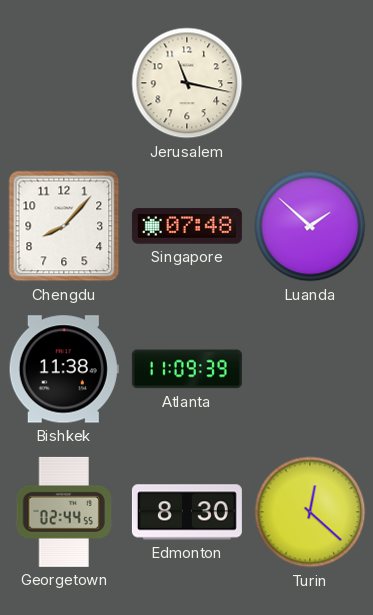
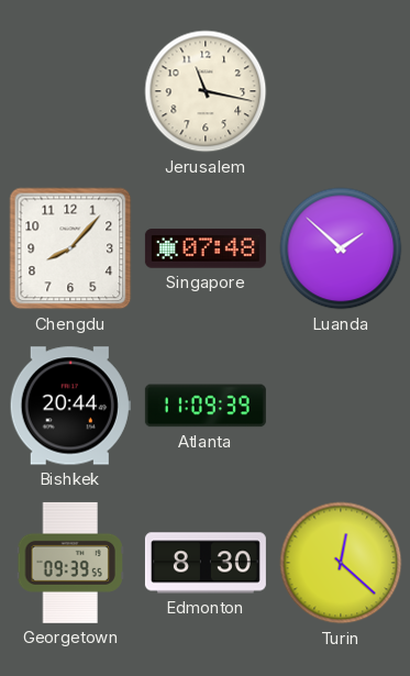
Bishkek: 11:38 -> 20:44 (70, 406)
Georgetown: 02:44 -> 09:39 (70, 563)
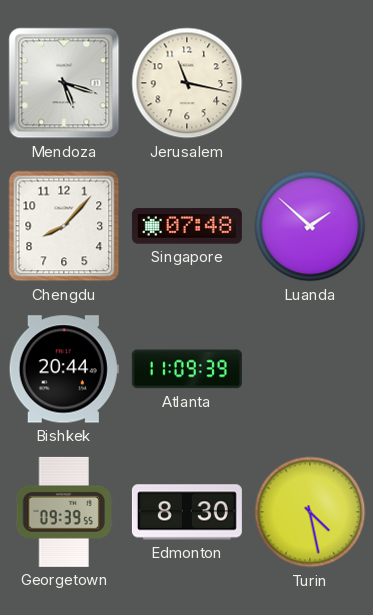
Mendoza: none -> 5:18 (64, 83)
Turin: 12:22 -> 4:28 (310, 512)
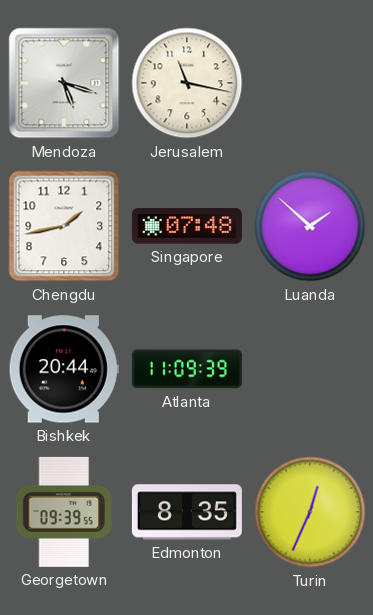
Chengdu: 8:07 -> 1:43 (64, 226)
Edmonton: 8:30 -> 8:35 (187, 512)
Turin: 4:28 -> 12:34 (310, 512)
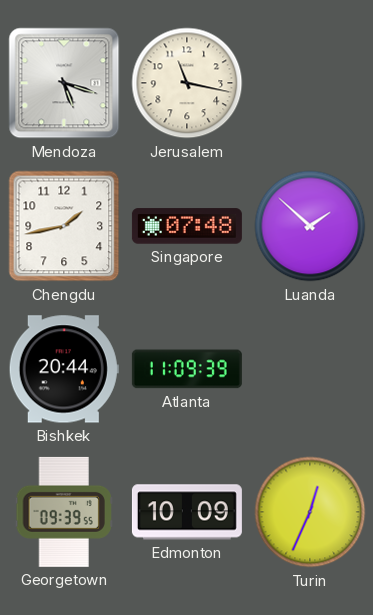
Edmonton: 8:35 -> 10:09 (187, 512)
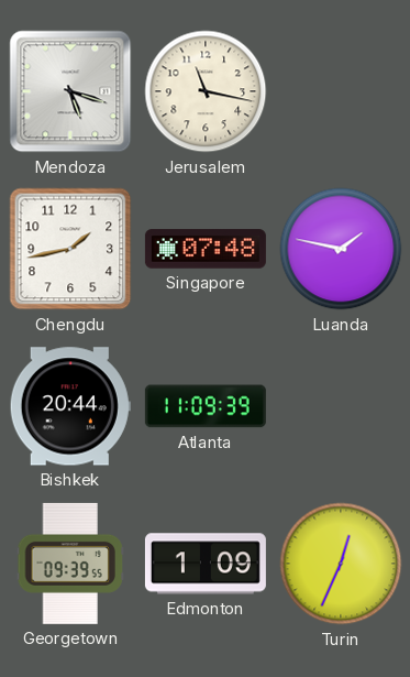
Luanda: 1:52 -> 1:47 (341, 249)
Edmonton: 10:09 -> 1:09 (206, 564)
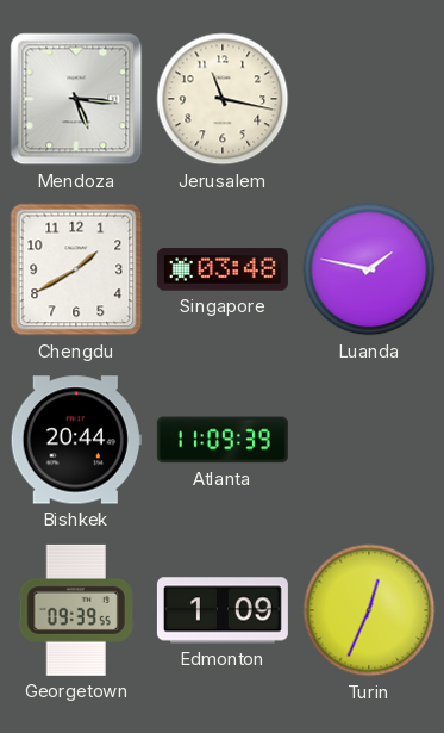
Mendoza: 5:18 -> 5:16 (76, 99)
Chengdu: 1:43 -> 1:40 (76, 269)
Singapore: 07:48 -> 03:48 (223, 269)
